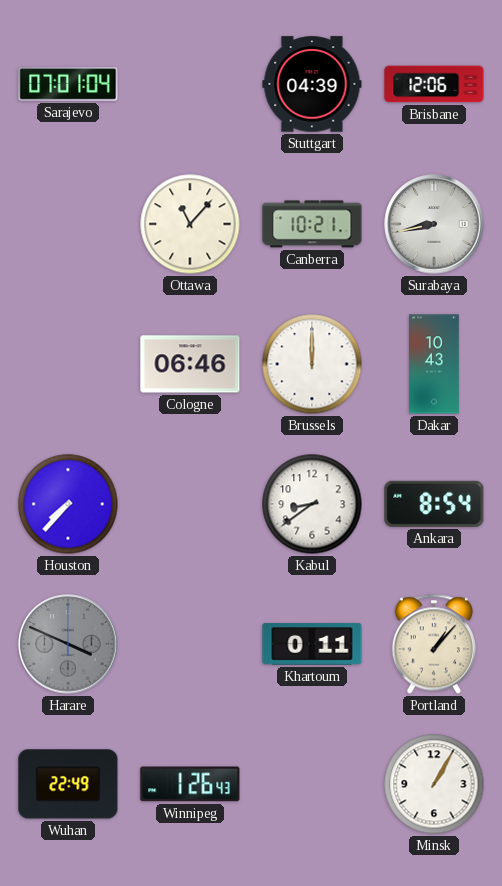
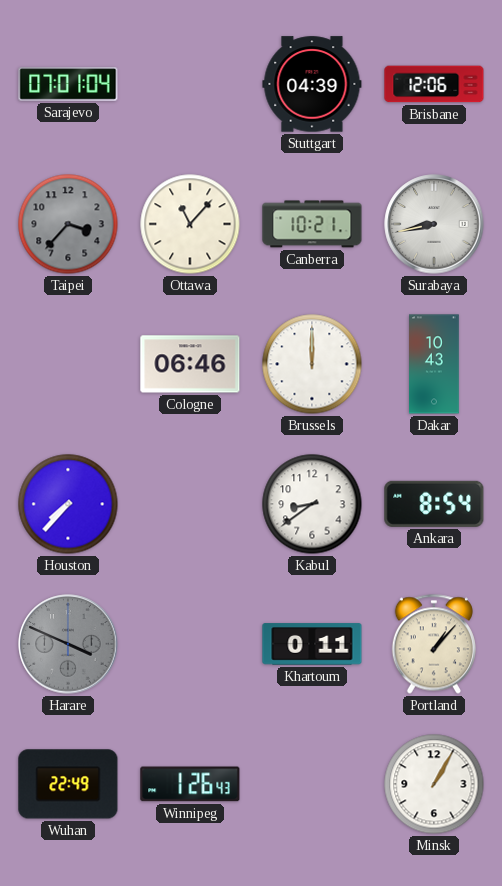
Taipei: none -> 3:37 (68, 224)
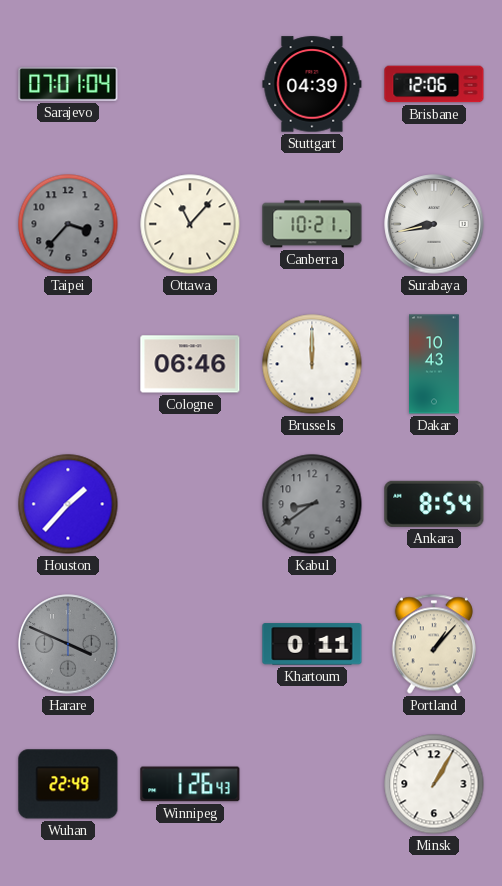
Houston: 7:37 -> 1:37 (68, 504)
Kabul dial: white -> grey (312, 504)
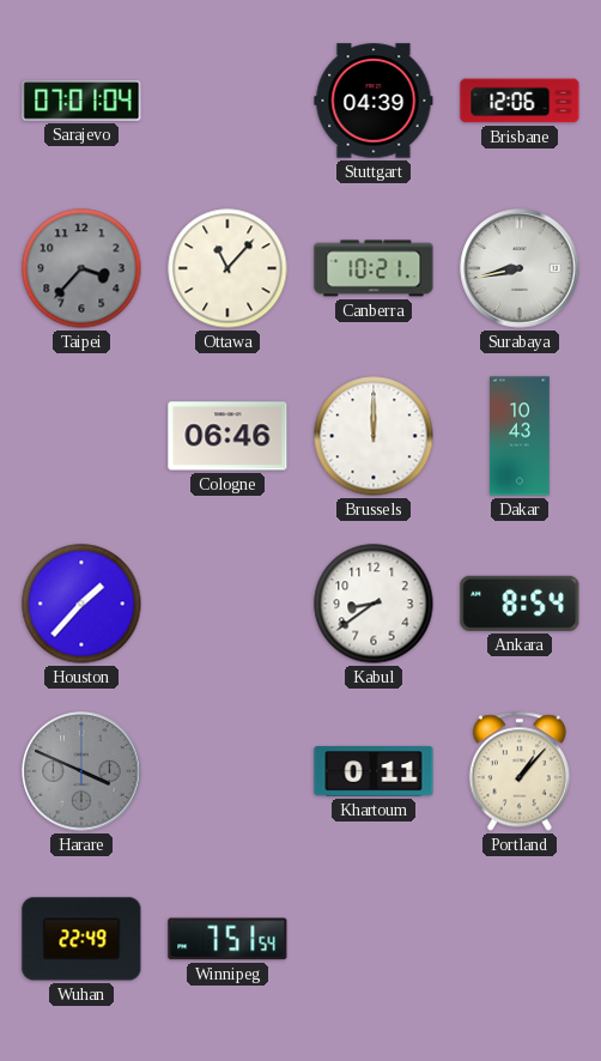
Kabul dial: grey -> white (374, 604)
Winnipeg: 1:26 -> 7:51 (227, 939)
Minsk: 1:05 -> none (434, 784)
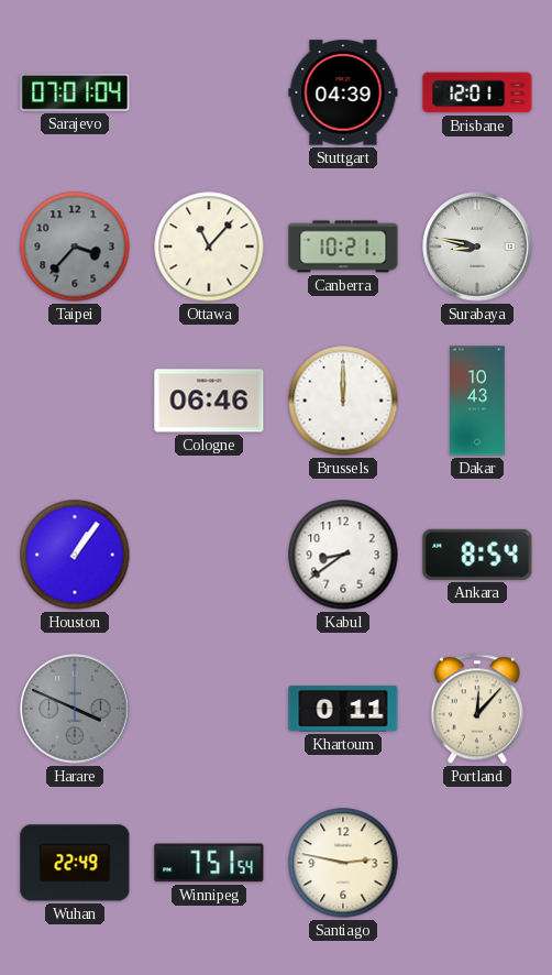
Brisbane: 12:06 -> 12:01 (477, 92)
Surabaya: 8:43 -> 8:47 (477, 247)
Houston: 1:37 -> 1:06 (75, 555)
Portland: 1:07 -> 12:07 (477, 709)
Santiago: none -> 2:47 (343, 863)
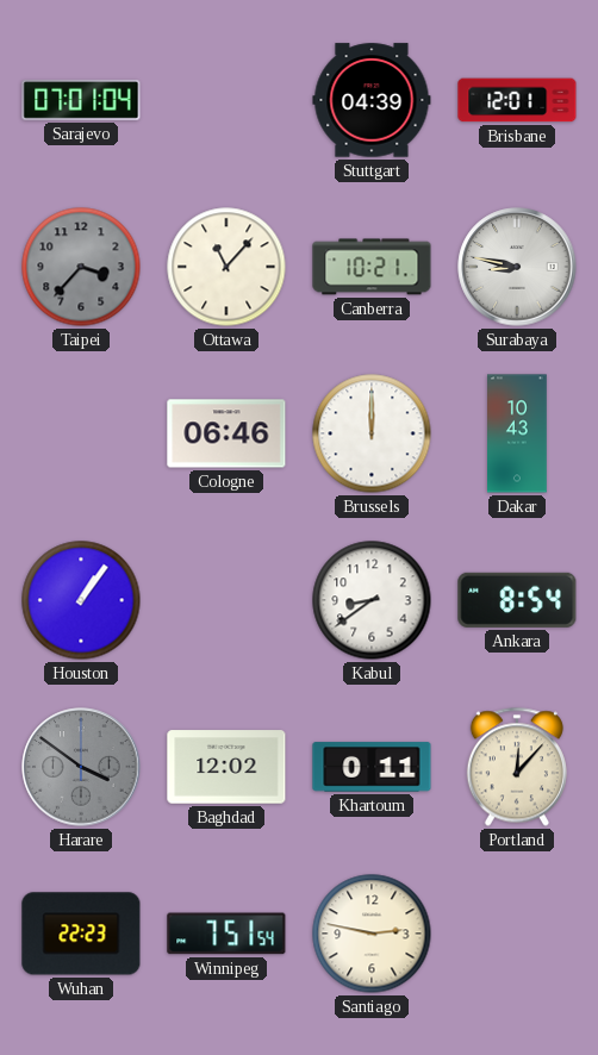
Harare: 3:49 -> 3:51 (81, 767)
Baghdad: none -> 12:02 (226, 767)
Wuhan: 22:49 -> 22:23 (81, 934)
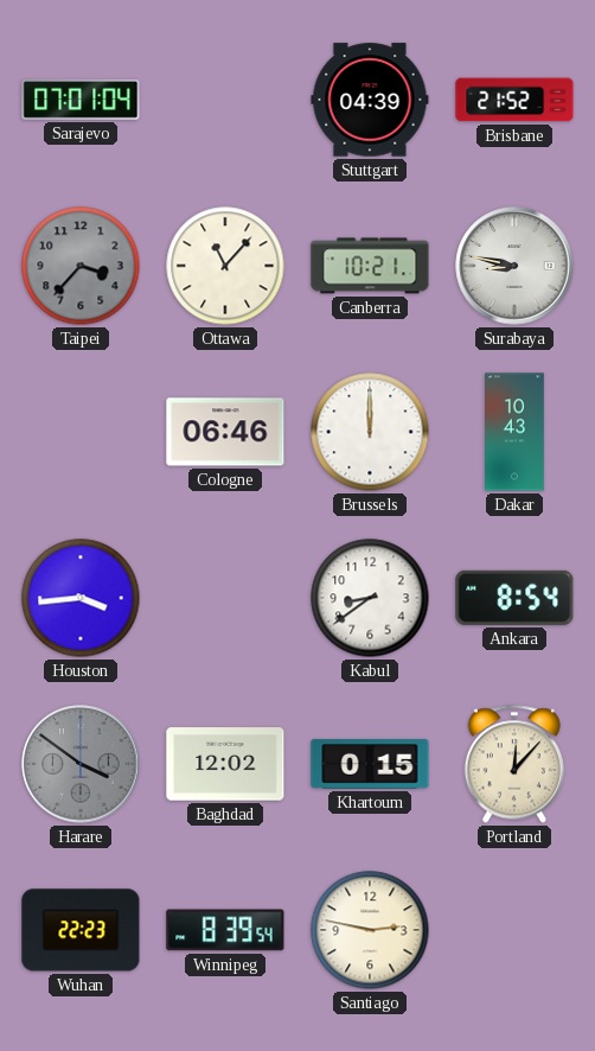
Brisbane: 12:01 -> 21:52 (514, 100)
Houston: 1:06 -> 3:44 (81, 598)
Khartoum: 0:11 -> 0:15 (370, 764)
Winnipeg: 7:51 -> 8:39 (225, 930)
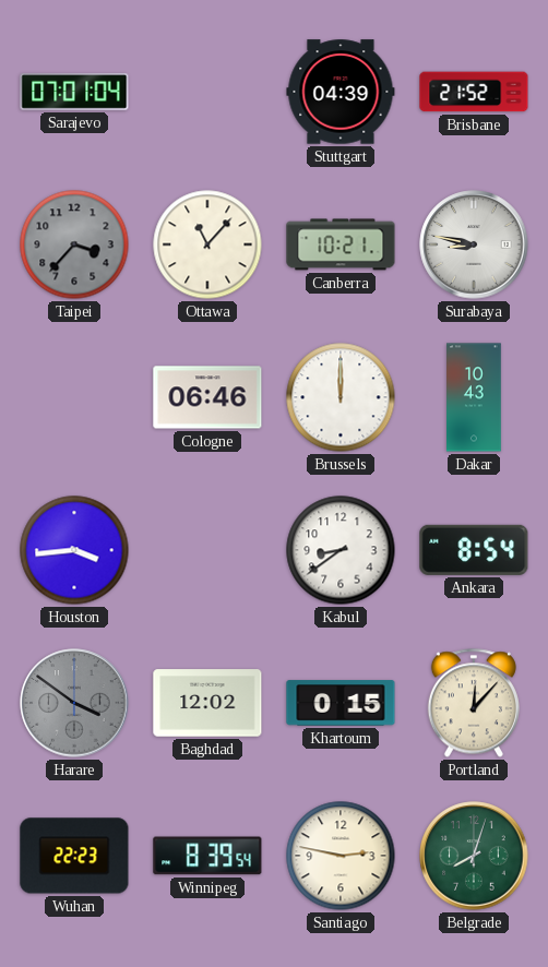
Belgrade: none -> 8:03 (474, 856)
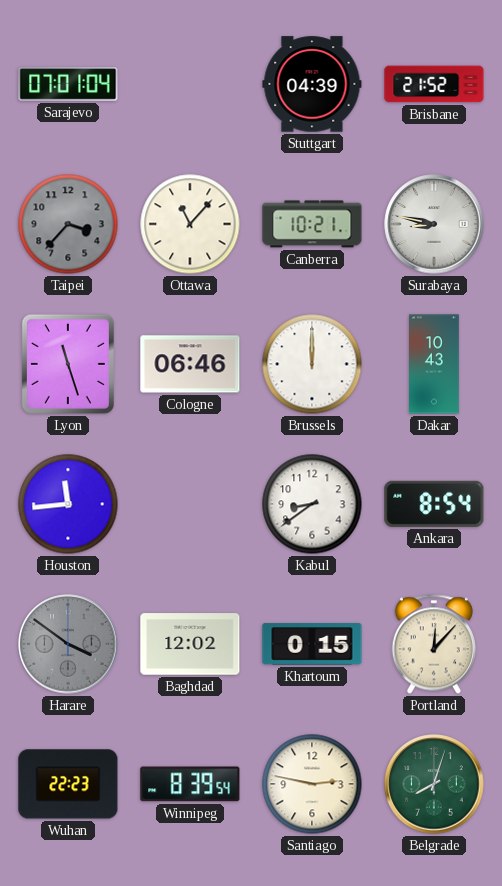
Lyon: none -> 11:27 (68, 364)
Houston: 3:44 -> 11:44 (68, 504)
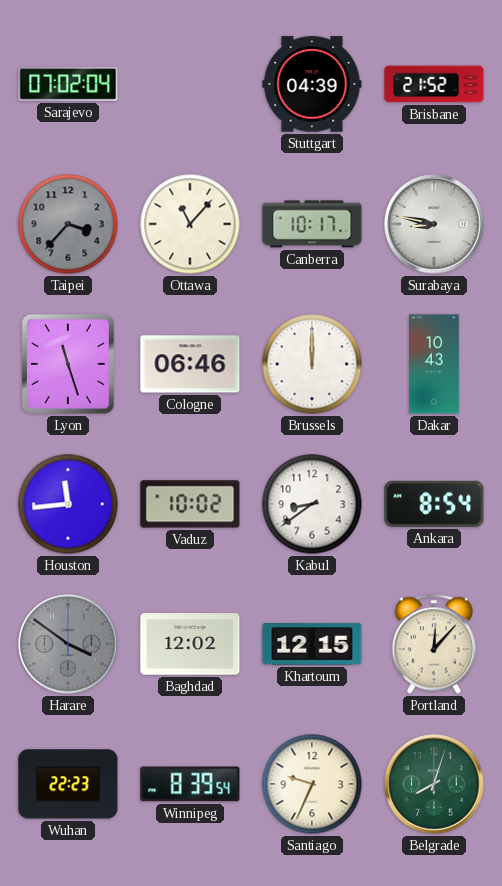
Sarajevo: 07:01 -> 07:02 (68, 84)
Canberra: 10:21 -> 10:17 (312, 224)
Vaduz: none -> 10:02 (190, 504)
Khartoum: 0:15 -> 12:15 (312, 644)
Santiago: 2:47 -> 9:34 (312, 784)
